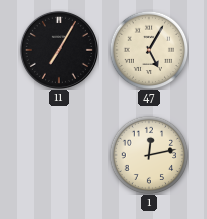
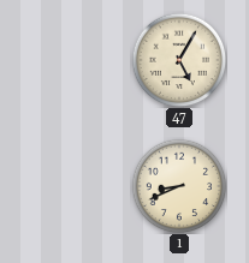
11: 7:05 -> none (59, 50)
1: 12:13 -> 8:41 (179, 186)
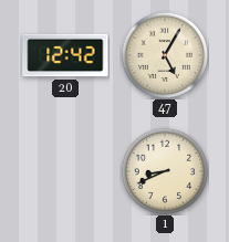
20: none -> 12:42 (65, 55)
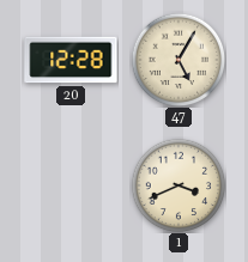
20: 12:42 -> 12:28 (71, 60)
1: 8:41 -> 3:41 (179, 185)
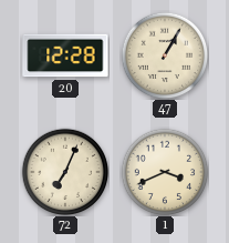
47: 5:05 -> 1:05 (165, 55)
72: none -> 7:04 (65, 172)
